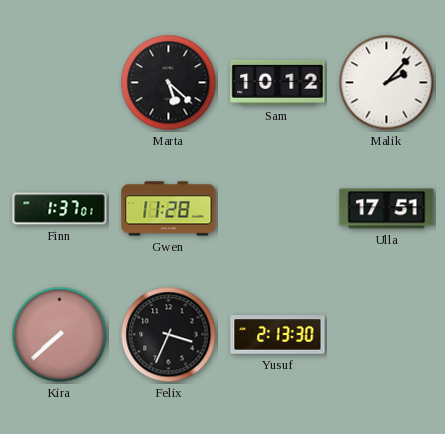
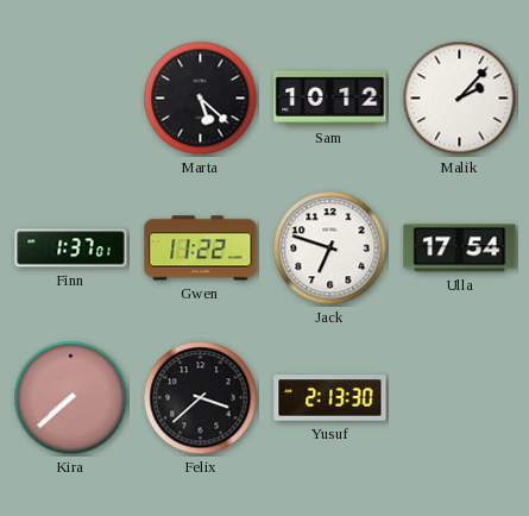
Gwen: 11:28 -> 11:22 (201, 248)
Jack: none -> 6:48 (330, 248)
Ulla: 17:51 -> 17:54 (460, 248)
Felix: 3:34 -> 3:38 (201, 398)
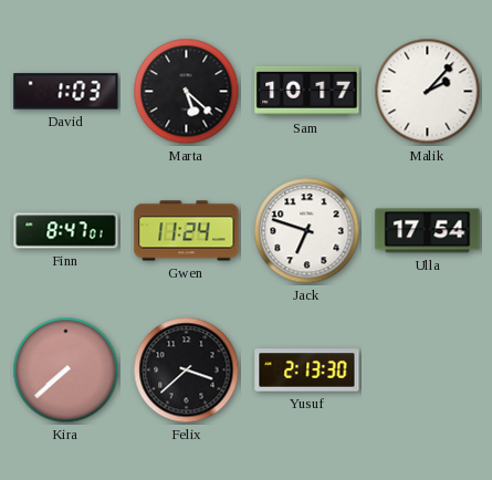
David: none -> 1:03 (66, 92)
Sam: 10:12 -> 10:17 (307, 91)
Finn: 1:37 -> 8:47 (66, 231)
Gwen: 11:22 -> 11:24 (187, 231)
